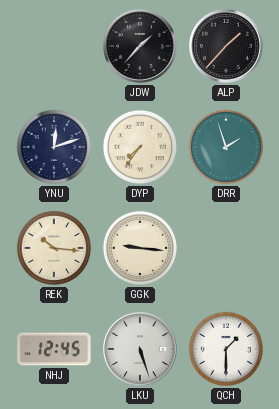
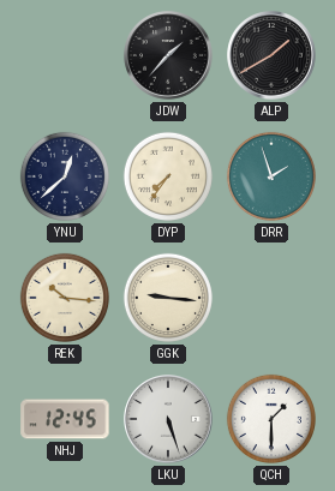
ALP: 1:37 -> 1:40 (271, 55)
YNU: 12:12 -> 12:38 (65, 176)
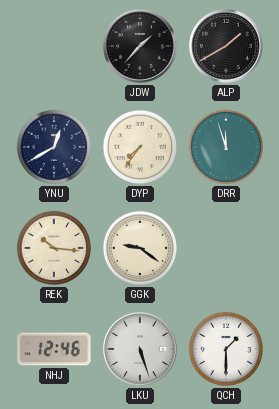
YNU: 12:38 -> 12:40 (54, 147)
DRR: 1:57 -> 11:57 (226, 147)
GGK: 9:16 -> 9:21 (140, 248)
NHJ: 12:45 -> 12:46 (54, 349)
